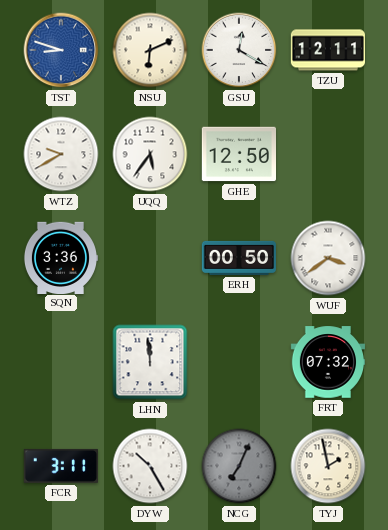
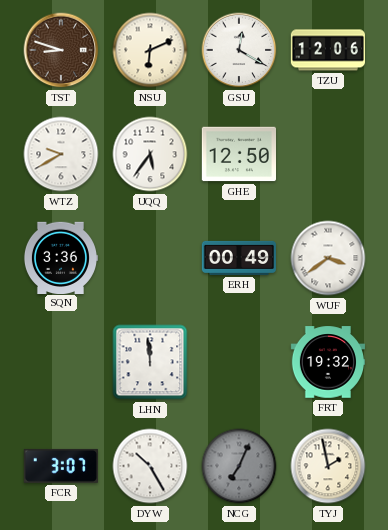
TST dial: blue -> brown (61, 50)
TZU: 12:11 -> 12:06 (327, 50)
ERH: 00:50 -> 00:49 (238, 258)
FRT: 07:32 -> 19:32 (327, 362)
FCR: 3:11 -> 3:07 (61, 466)
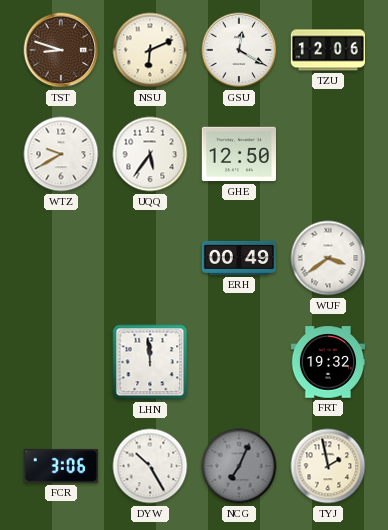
SQN: 3:36 -> none (60, 257)
FCR: 3:07 -> 3:06 (61, 466)
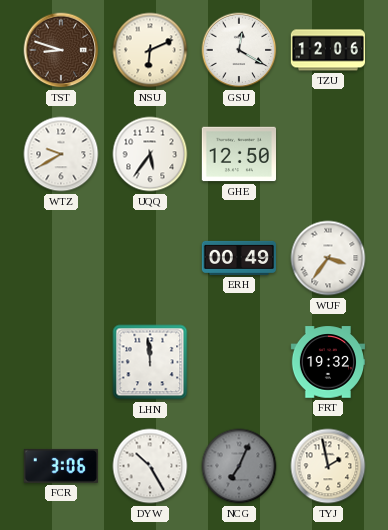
WUF: 3:39 -> 3:36 (328, 258)
